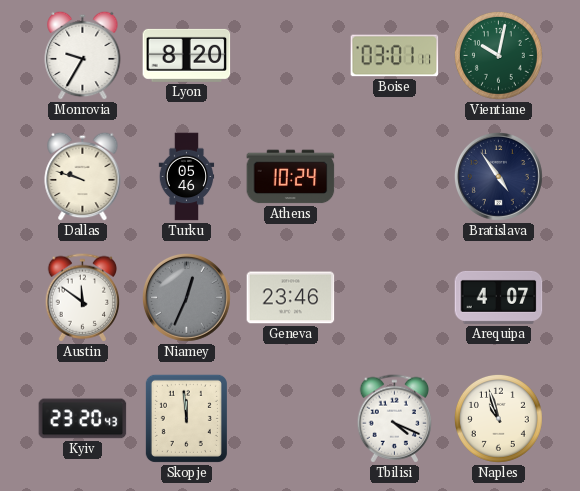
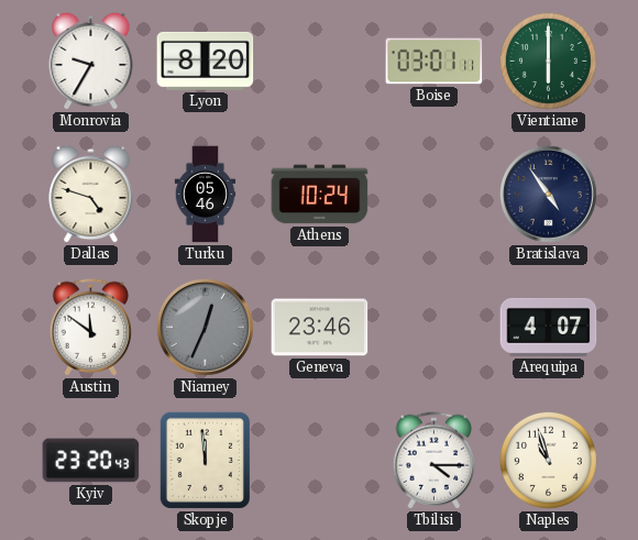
Vientiane: 10:02 -> 6:00 (548, 60)
Dallas: 9:48 -> 4:48 (91, 194)
Tbilisi: 4:19 -> 4:15 (435, 461)
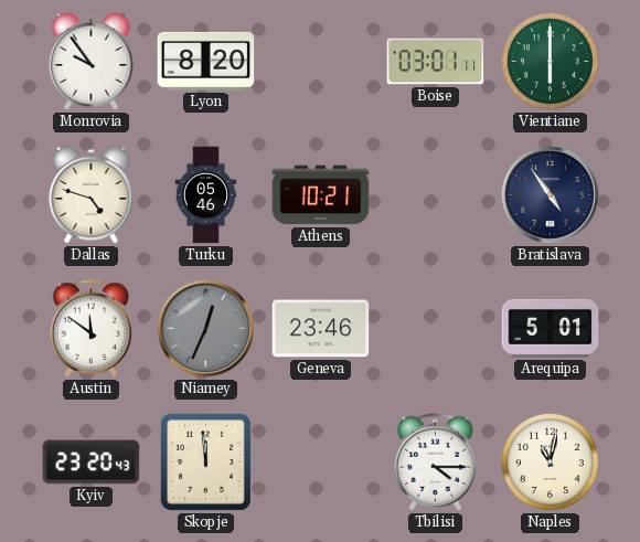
Monrovia: 9:35 -> 9:54 (92, 61)
Athens: 10:24 -> 10:21 (321, 195)
Arequipa: 4:07 -> 5:01 (551, 328)
Naples: 10:57 -> 11:02 (550, 461)
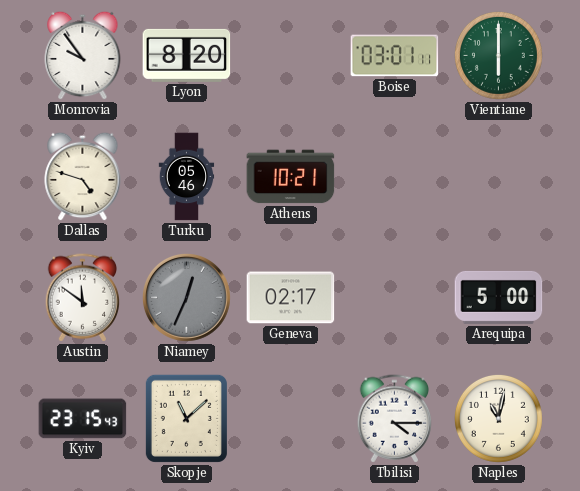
Bratislava: 4:54 -> none (550, 194)
Geneva: 23:46 -> 02:17 (291, 298)
Arequipa: 5:01 -> 5:00 (499, 297)
Kyiv: 23:20 -> 23:15 (83, 419)
Skopje: 11:59 -> 11:08 (186, 418)
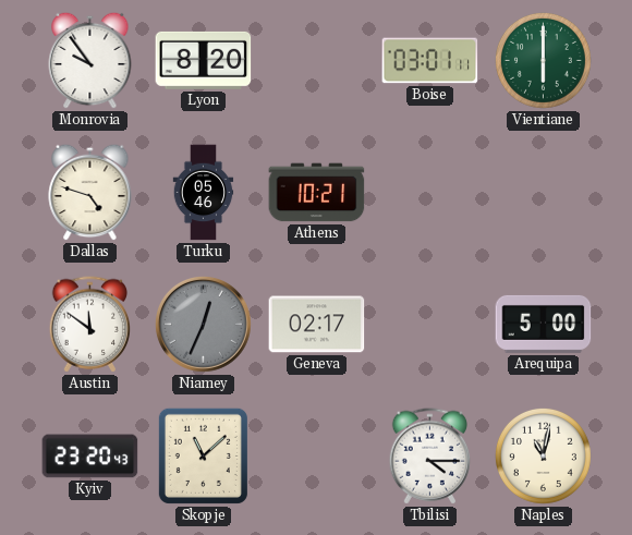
Kyiv: 23:15 -> 23:20 (90, 457)
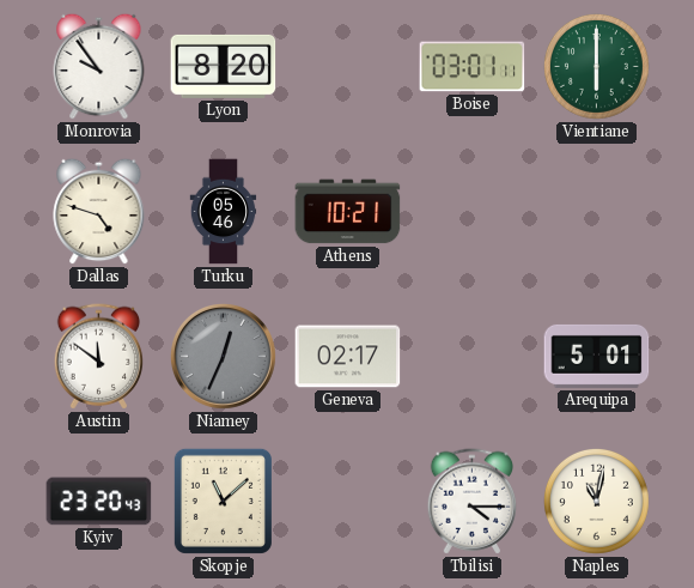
Arequipa: 5:00 -> 5:01 (597, 356)
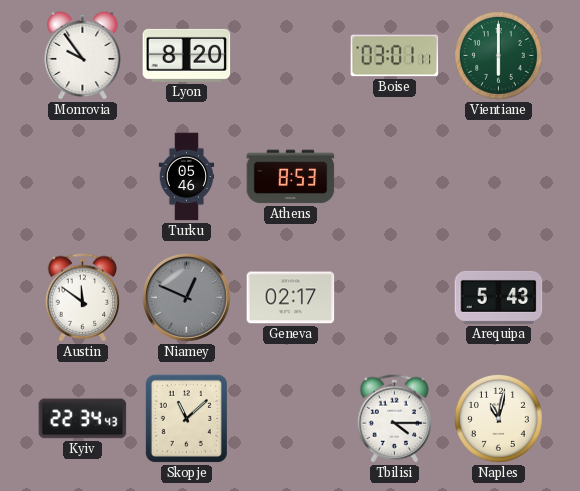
Dallas: 4:48 -> none (99, 211)
Athens: 10:21 -> 8:53 (291, 177)
Niamey: 12:34 -> 12:49 (186, 297)
Arequipa: 5:01 -> 5:43 (499, 297)
Kyiv: 23:20 -> 22:34 (83, 419)
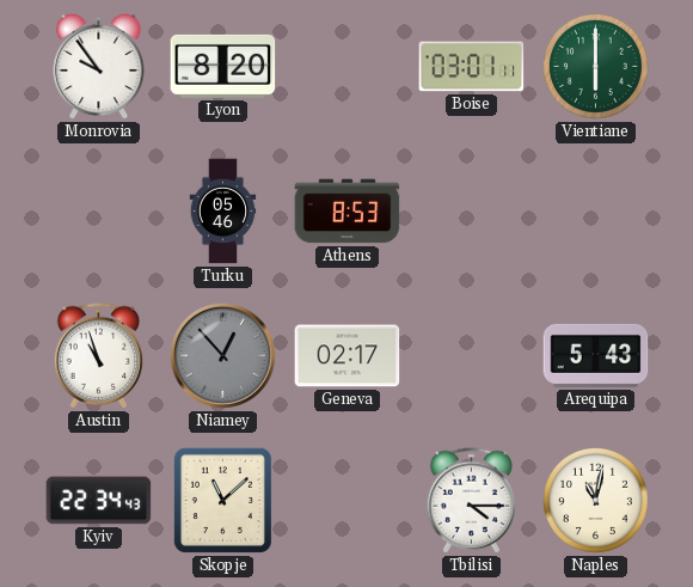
Austin: 11:51 -> 10:57 (99, 356)
Niamey: 12:49 -> 12:53 (222, 355)
